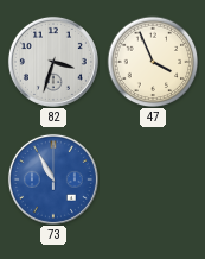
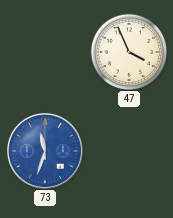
82: 3:33 -> none (53, 62)
73: 10:55 -> 11:33 (45, 151)
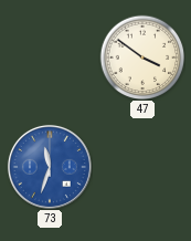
47: 3:56 -> 3:51 (142, 57)
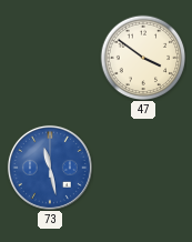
73: 11:33 -> 11:28 (50, 168)
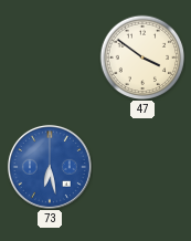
73: 11:28 -> 6:28 (50, 167)
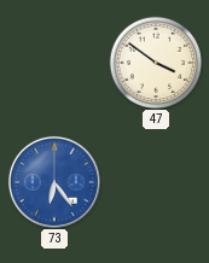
73: 6:28 -> 6:24 (54, 182)
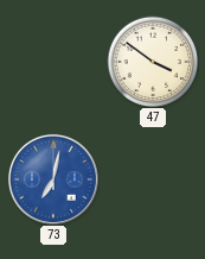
73: 6:24 -> 7:02 (53, 179)
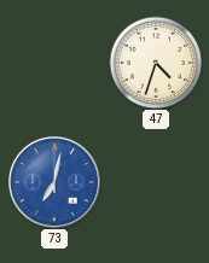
47: 3:51 -> 4:33 (156, 63)
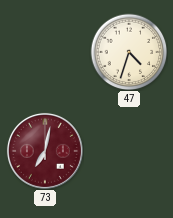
73 dial: blue -> burgundy (45, 151)
